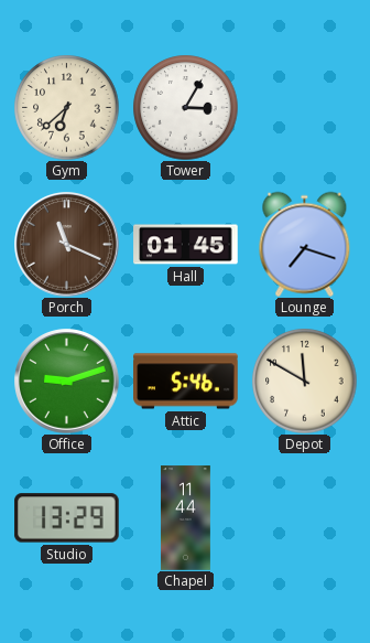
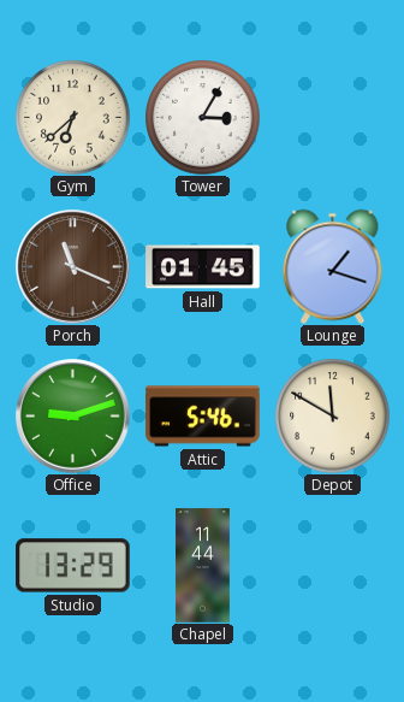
Lounge: 7:18 -> 1:18 (333, 266)
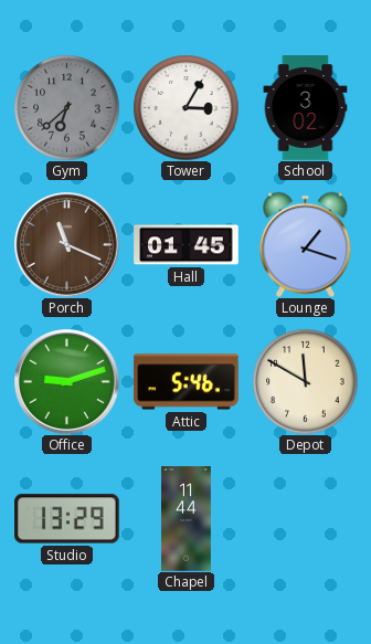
Gym dial: cream -> grey (66, 107)
School: none -> 3:02 (306, 108)
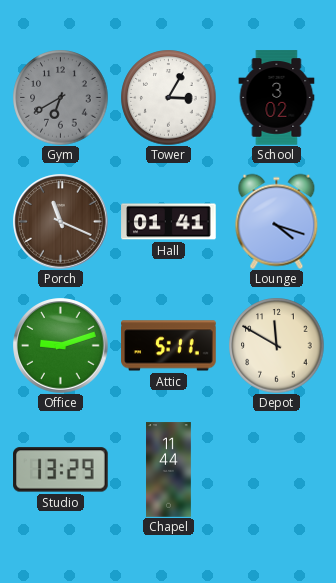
Gym: 6:38 -> 6:40 (60, 97)
Hall: 01:45 -> 01:41 (169, 222)
Lounge: 1:18 -> 4:18 (277, 221)
Attic: 5:46 -> 5:11 (169, 346)
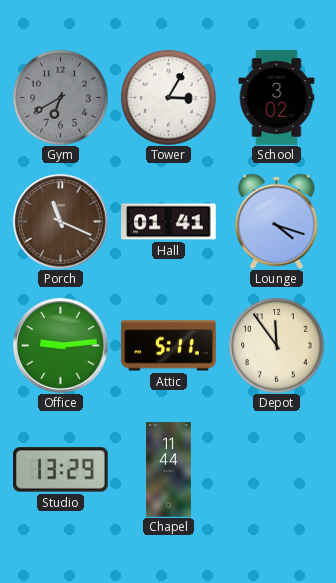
Office: 9:12 -> 9:14 (61, 346)
Depot: 11:50 -> 11:54 (276, 345)
